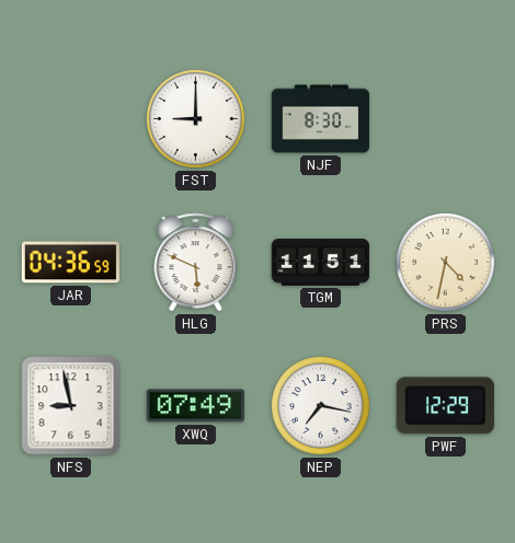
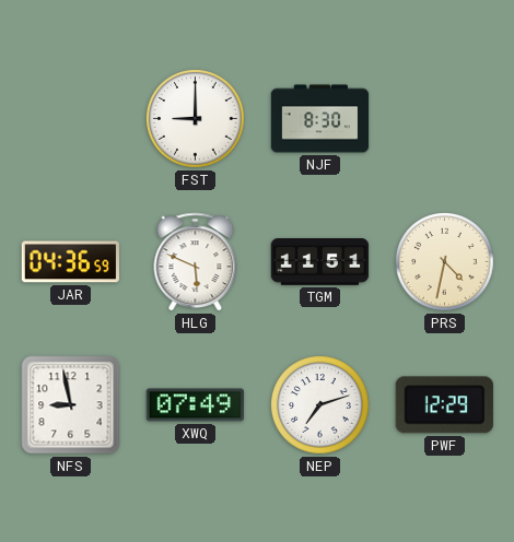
NEP: 7:17 -> 7:12 (320, 405)
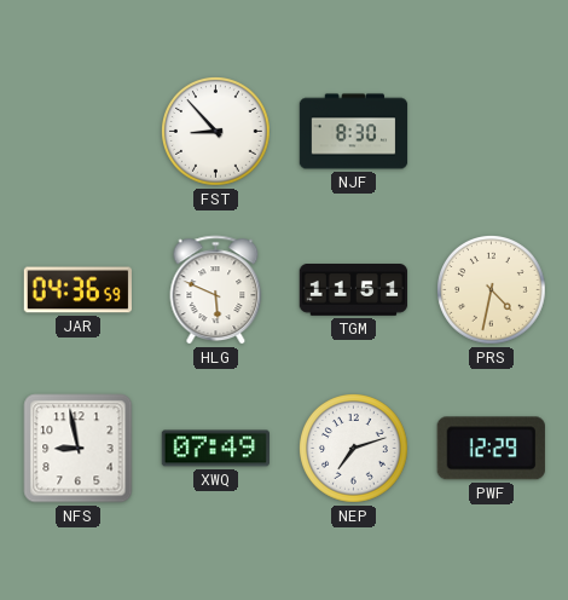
FST: 9:00 -> 8:53 (216, 132)
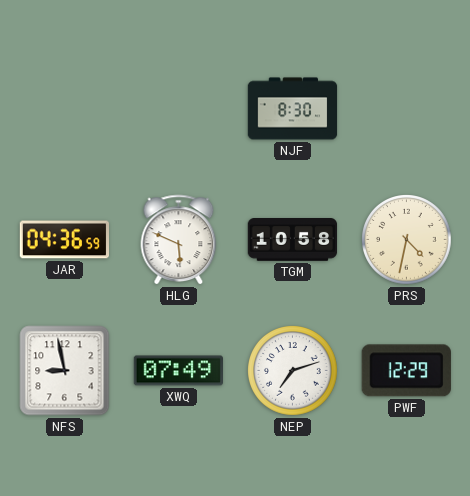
FST: 8:53 -> none (216, 132)
TGM: 11:51 -> 10:58 (293, 240)
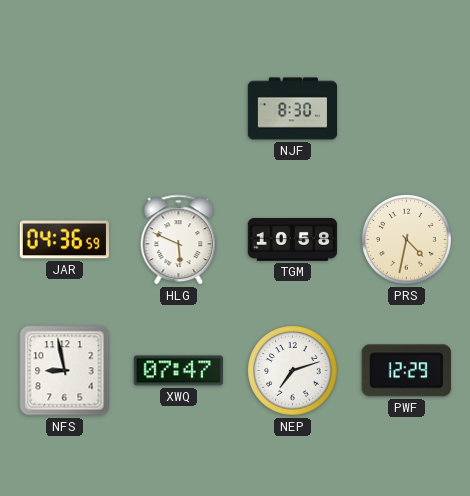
XWQ: 07:49 -> 07:47 (179, 371)
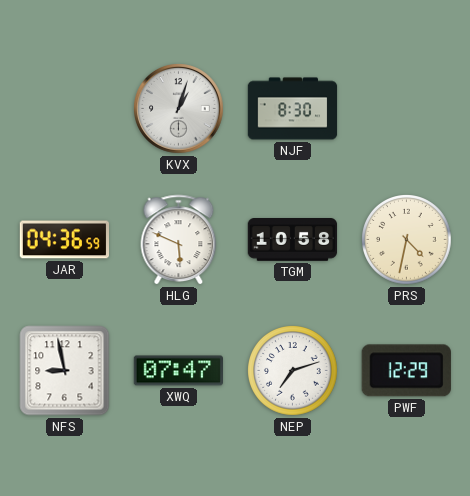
KVX: none -> 1:03 (179, 109)
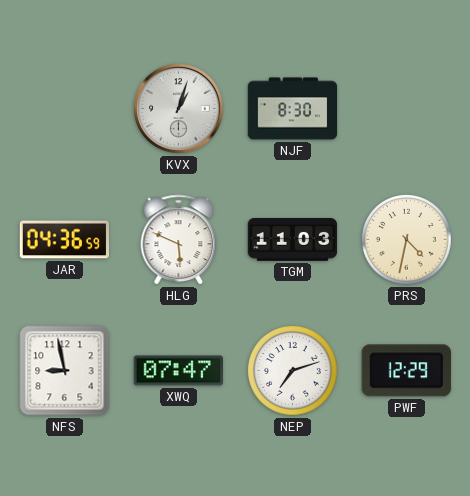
TGM: 10:58 -> 11:03 (293, 240)
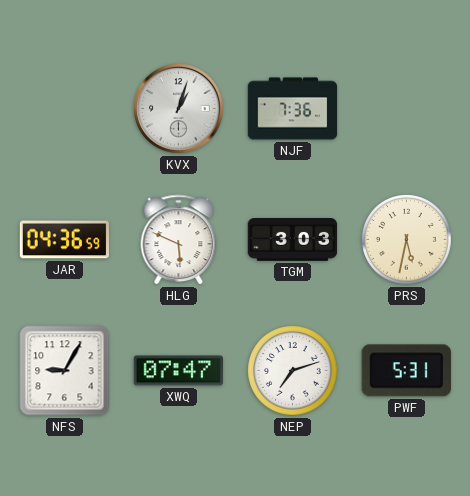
NJF: 8:30 -> 7:36 (293, 109)
TGM: 11:03 -> 3:03 (293, 240)
PRS: 4:32 -> 5:32 (407, 240)
NFS: 8:58 -> 9:05 (65, 371)
PWF: 12:29 -> 5:31 (406, 371)
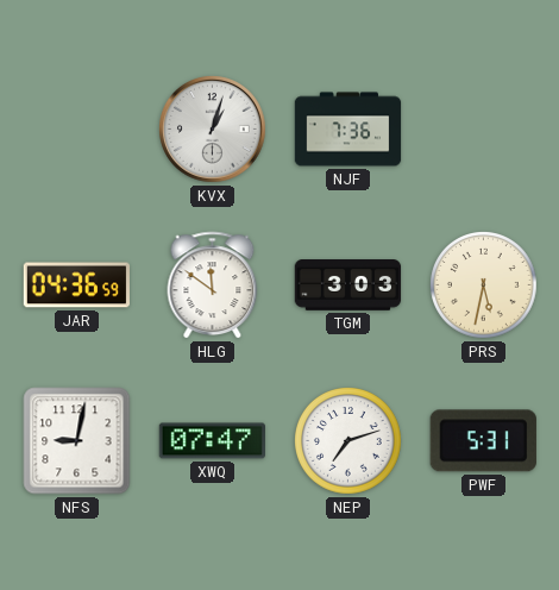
HLG: 5:49 -> 11:51 (213, 285)
NFS: 9:05 -> 9:02 (77, 441)
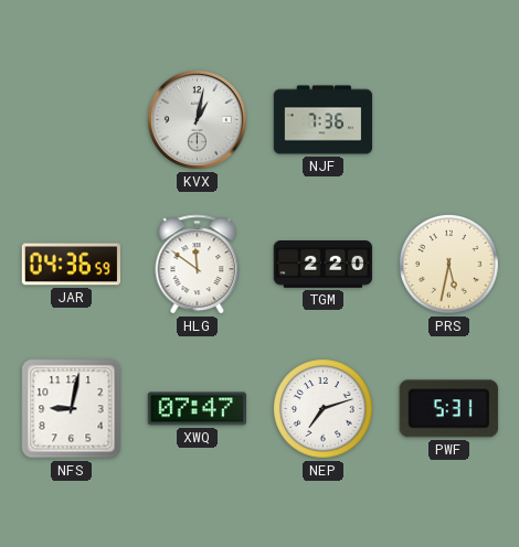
KVX: 1:03 -> 1:02 (198, 120)
TGM: 3:03 -> 2:20 (324, 265)
